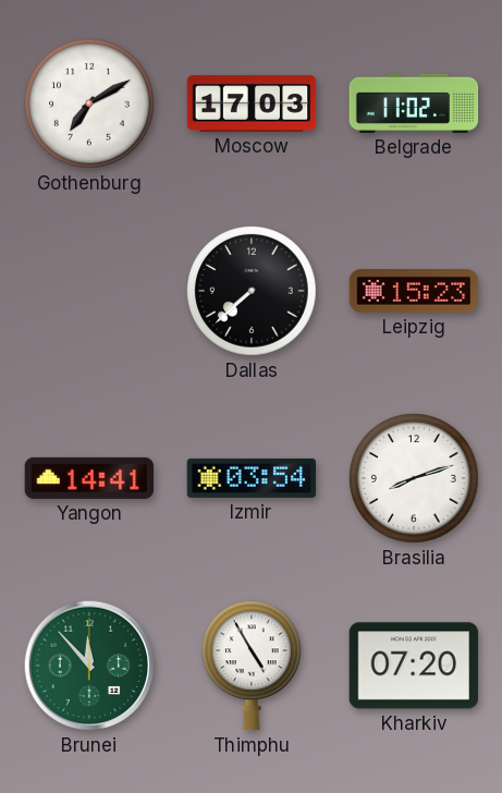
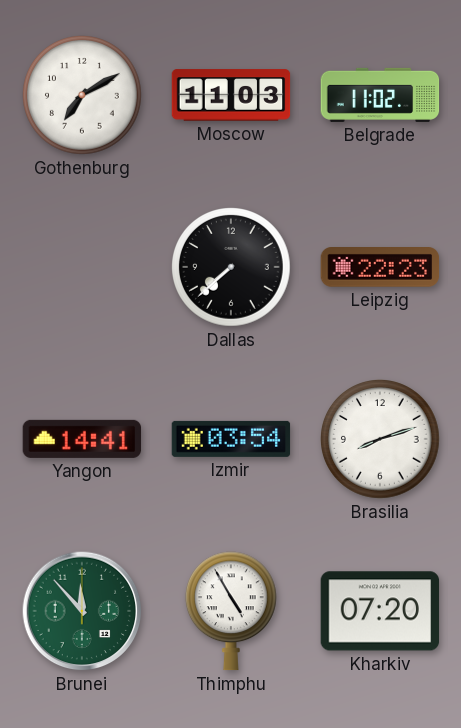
Moscow: 17:03 -> 11:03 (231, 95)
Leipzig: 15:23 -> 22:23 (380, 268)
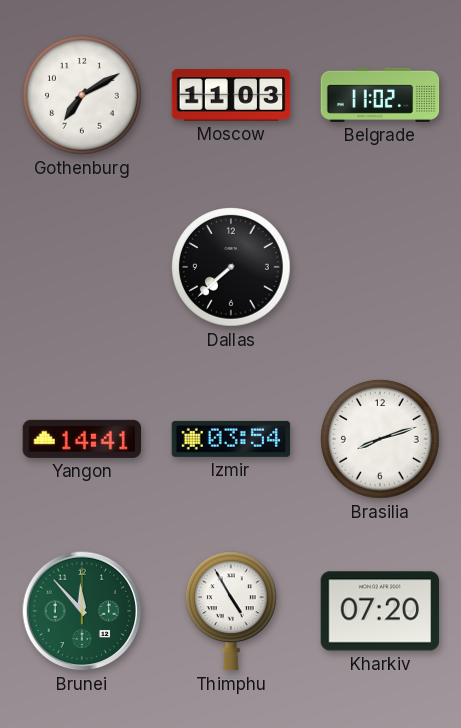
Leipzig: 22:23 -> none (380, 268)
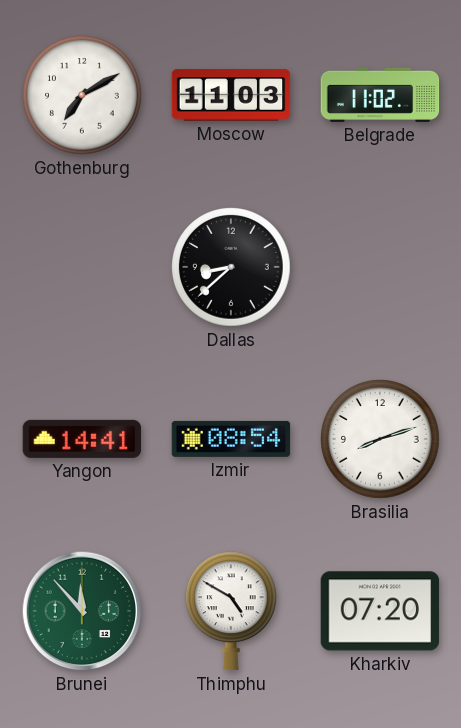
Dallas: 7:38 -> 8:38 (231, 267)
Izmir: 03:54 -> 08:54 (231, 439)
Thimphu: 4:55 -> 4:50 (231, 611)
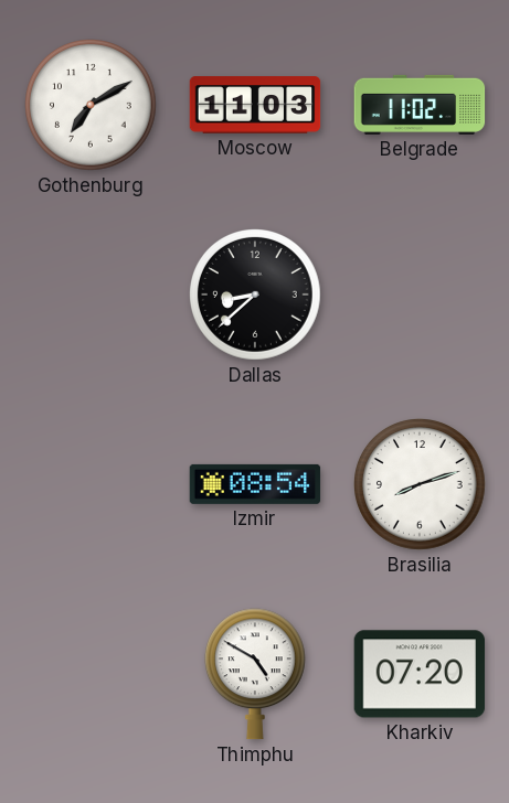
Yangon: 14:41 -> none (82, 439)
Brunei: 11:53 -> none (82, 611)
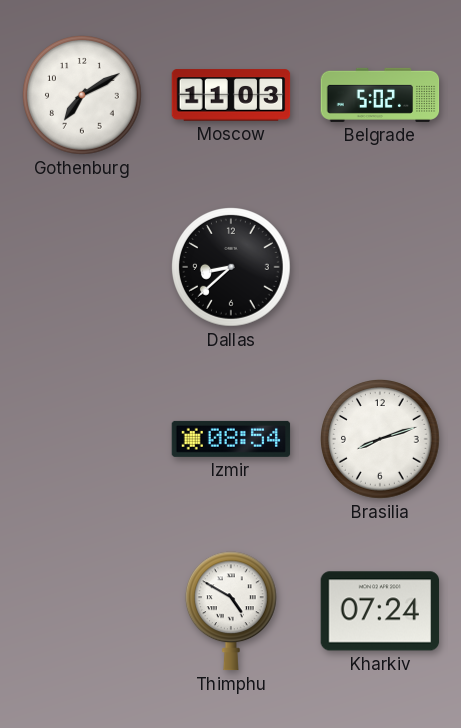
Belgrade: 11:02 -> 5:02 (380, 95)
Kharkiv: 07:20 -> 07:24 (380, 611)
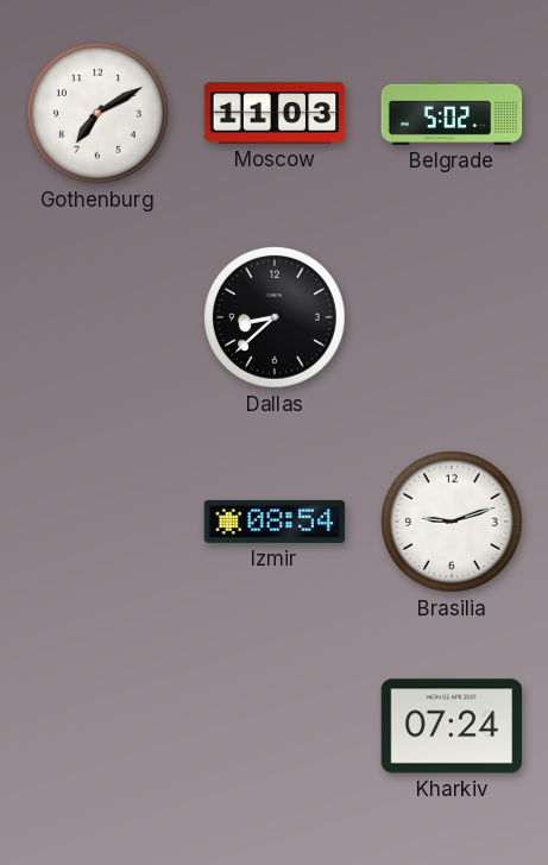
Brasilia: 8:12 -> 9:12 (452, 522)
Thimphu: 4:50 -> none (231, 611)
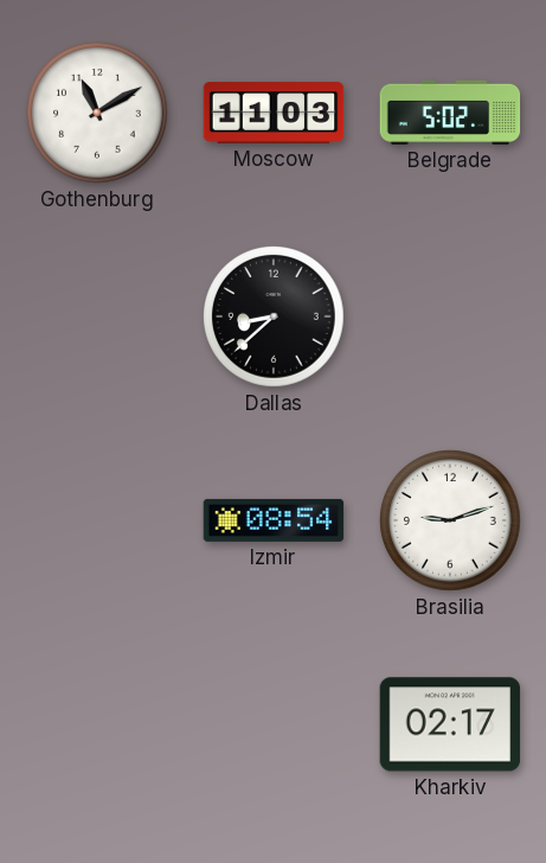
Gothenburg: 7:10 -> 11:10 (97, 113)
Kharkiv: 07:24 -> 02:17 (450, 724)
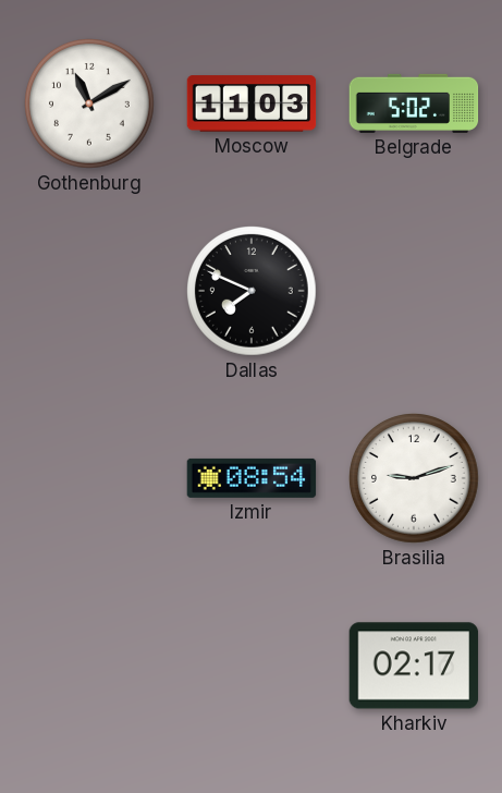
Dallas: 8:38 -> 7:49 (252, 291)
